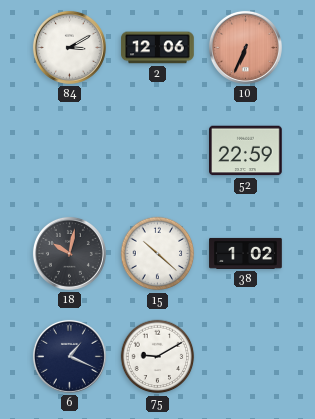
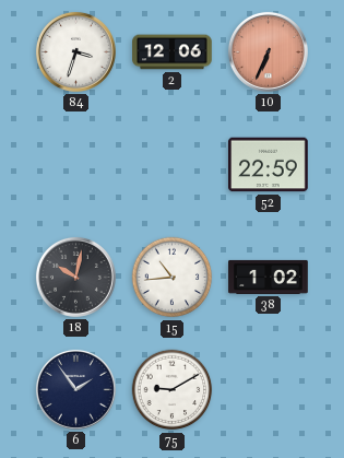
84: 3:10 -> 3:33 (75, 51)
15: 10:22 -> 10:44 (173, 278)
6: 1:19 -> 1:54 (75, 389)
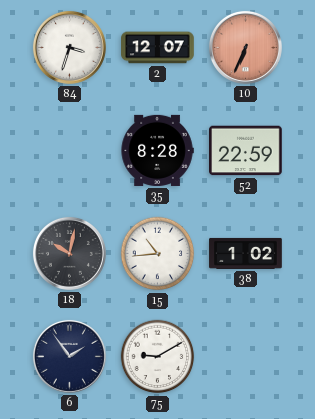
2: 12:06 -> 12:07 (158, 48)
35: none -> 8:28 (157, 150)
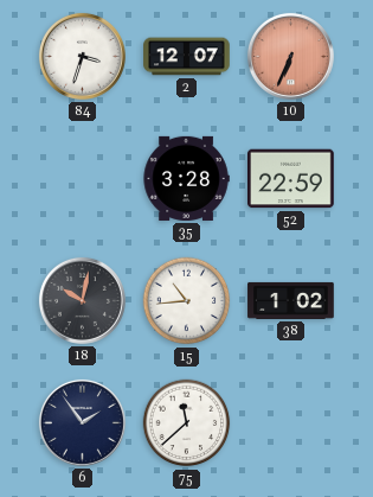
35: 8:28 -> 3:28 (186, 178)
75: 9:10 -> 11:38 (187, 423)
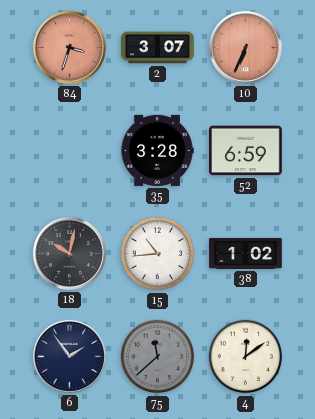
84 dial: white -> salmon (69, 47)
2: 12:07 -> 3:07 (158, 48)
52: 22:59 -> 6:59 (246, 151)
75 dial: white -> grey (158, 357)
4: none -> 12:09 (246, 357)
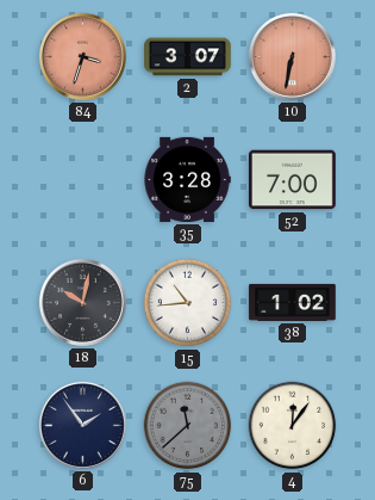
10: 6:34 -> 6:32 (292, 56)
52: 6:59 -> 7:00 (293, 180)
4: 12:09 -> 12:06 (293, 426)
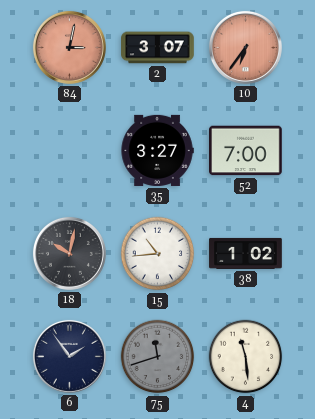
84: 3:33 -> 3:02 (69, 47)
10: 6:32 -> 6:36 (245, 47)
35: 3:28 -> 3:27 (157, 150)
75: 11:38 -> 11:42 (158, 357)
4: 12:06 -> 11:29 (246, 357)
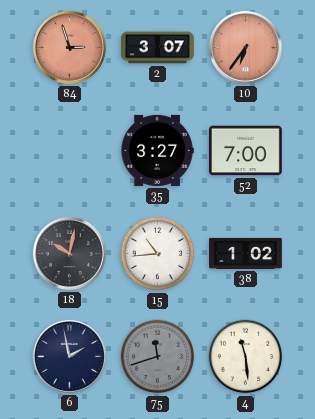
84: 3:02 -> 2:57 (69, 47)
6: 1:54 -> 1:58 (69, 356)
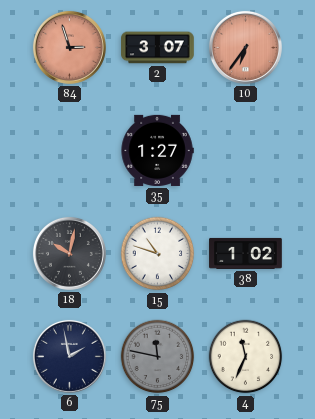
35: 3:27 -> 1:27 (157, 150)
52: 7:00 -> none (246, 151)
15: 10:44 -> 10:48 (158, 254)
75: 11:42 -> 11:47 (158, 357)
4: 11:29 -> 11:34 (246, 357)
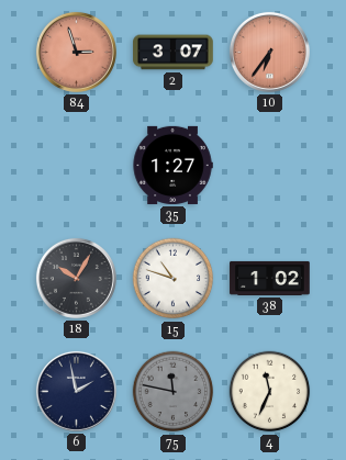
18: 10:02 -> 10:05 (76, 278)
